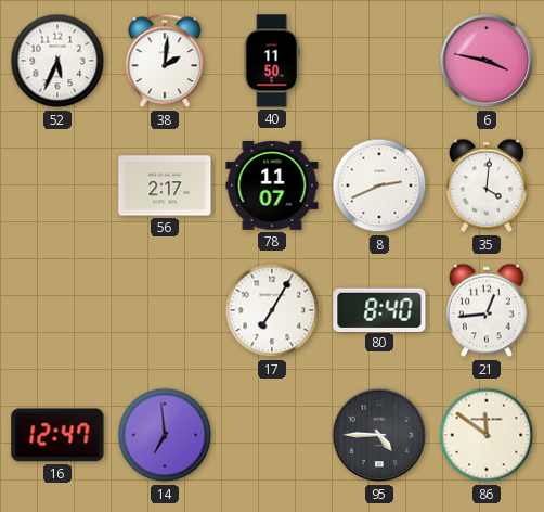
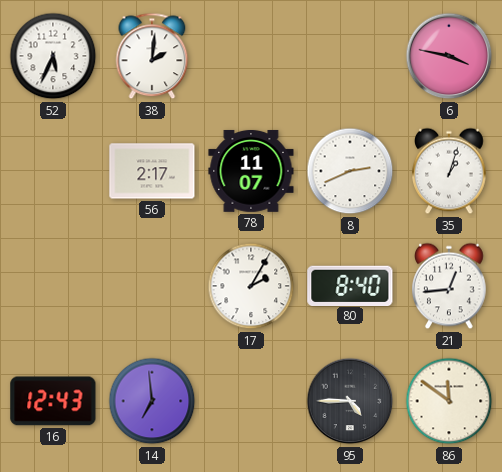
40: 11:50 -> none (272, 61)
35: 4:01 -> 1:03 (450, 171)
17: 7:05 -> 2:05 (251, 286)
16: 12:47 -> 12:43 (53, 401)
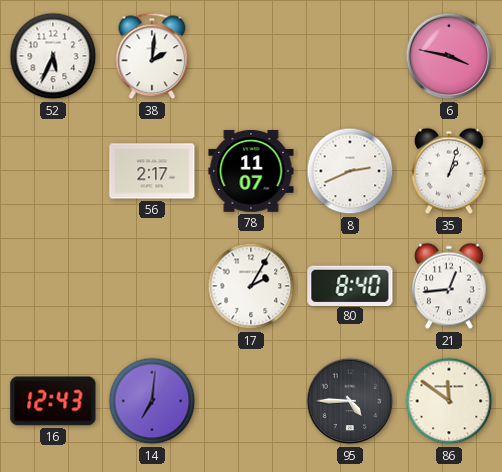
14: 6:59 -> 7:01 (152, 401)
